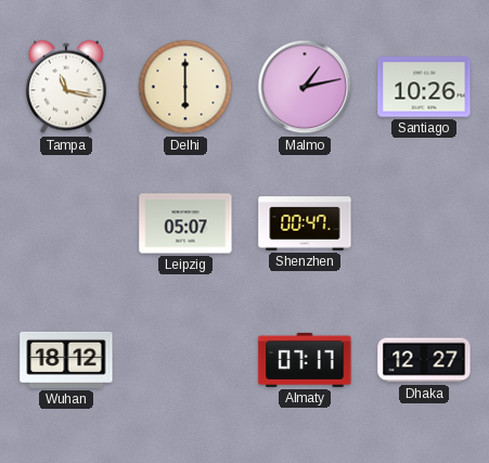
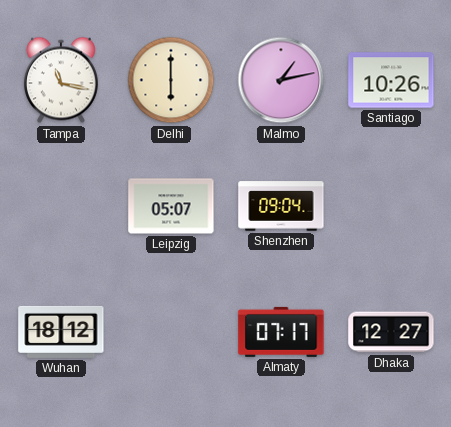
Shenzhen: 00:47 -> 09:04 (281, 206)
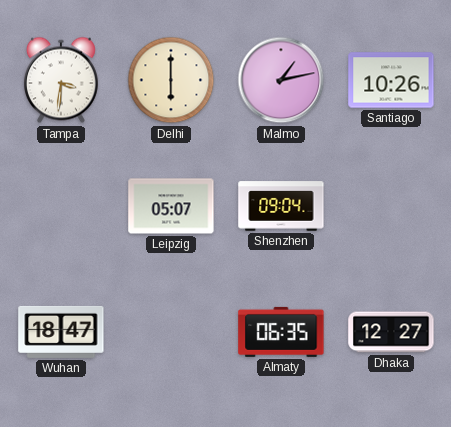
Tampa: 11:17 -> 3:31 (61, 80)
Wuhan: 18:12 -> 18:47 (61, 332)
Almaty: 07:17 -> 06:35 (281, 332)
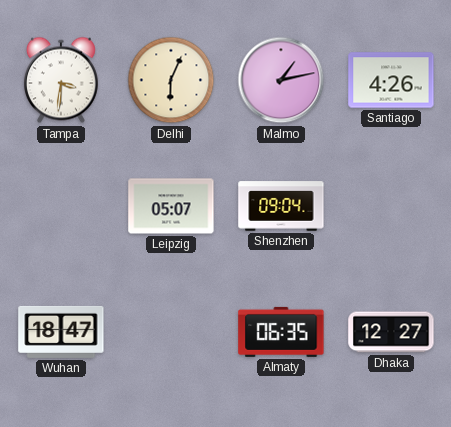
Delhi: 6:00 -> 6:04 (171, 80)
Santiago: 10:26 -> 4:26 (391, 80)
